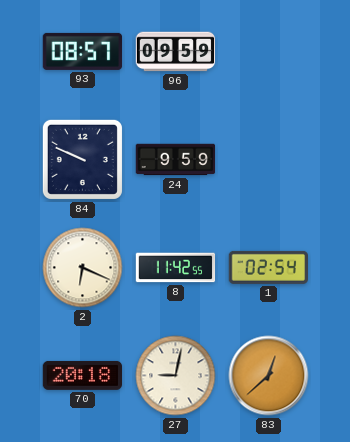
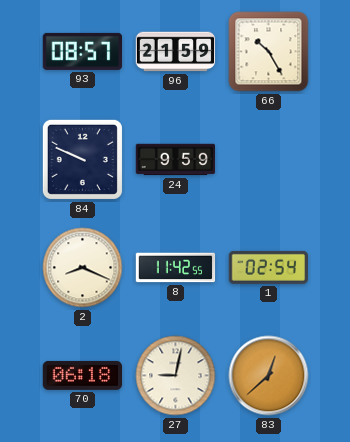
96: 09:59 -> 21:59 (176, 52)
66: none -> 10:25 (269, 52)
2: 6:19 -> 8:19 (83, 268)
70: 20:18 -> 06:18 (83, 375)
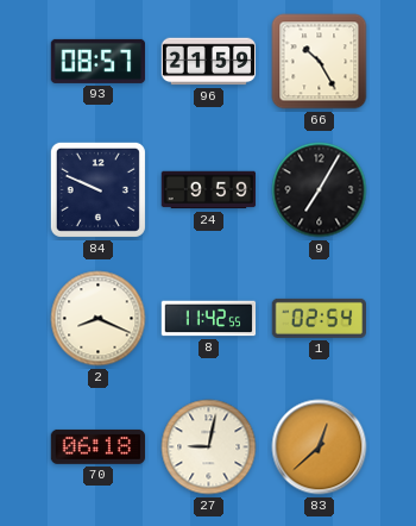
9: none -> 7:05 (320, 190)
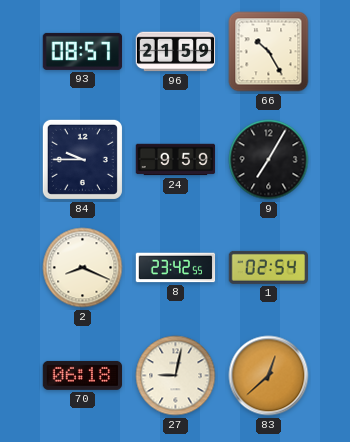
84: 9:49 -> 9:45 (82, 159)
8: 11:42 -> 23:42 (176, 268)
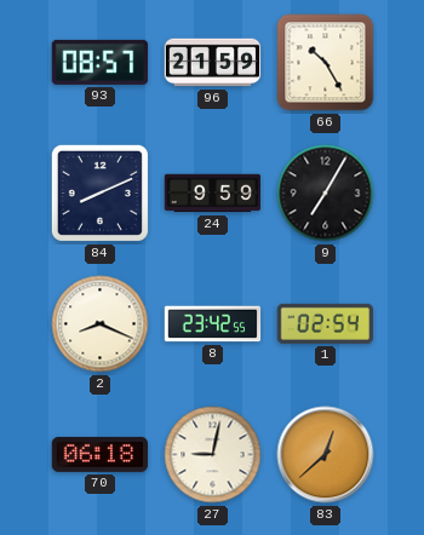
84: 9:45 -> 8:11 (99, 192)
